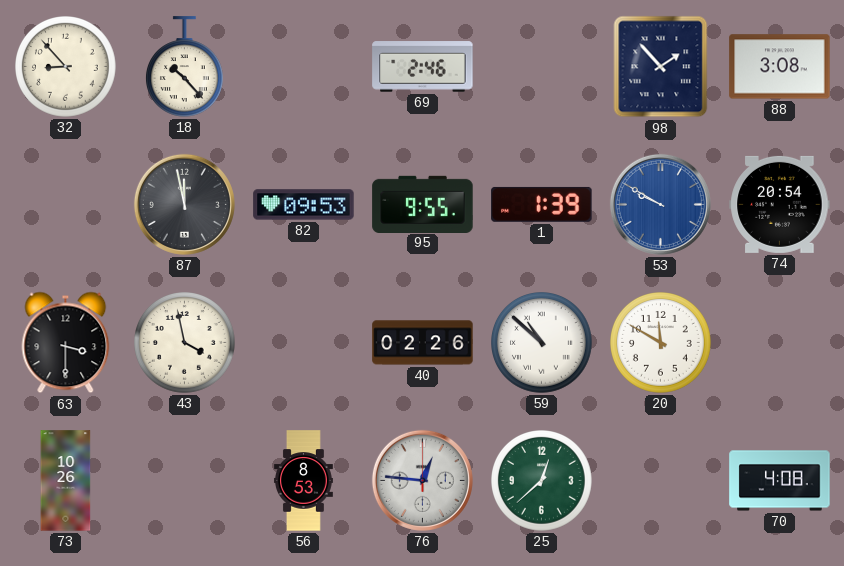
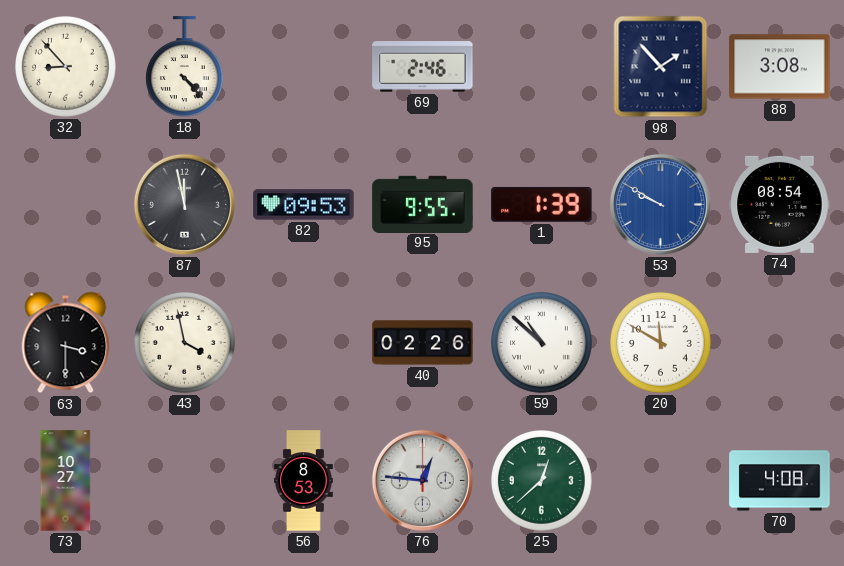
18: 10:23 -> 4:23 (184, 67)
74: 20:54 -> 08:54 (780, 204)
73: 10:26 -> 10:27 (66, 481)
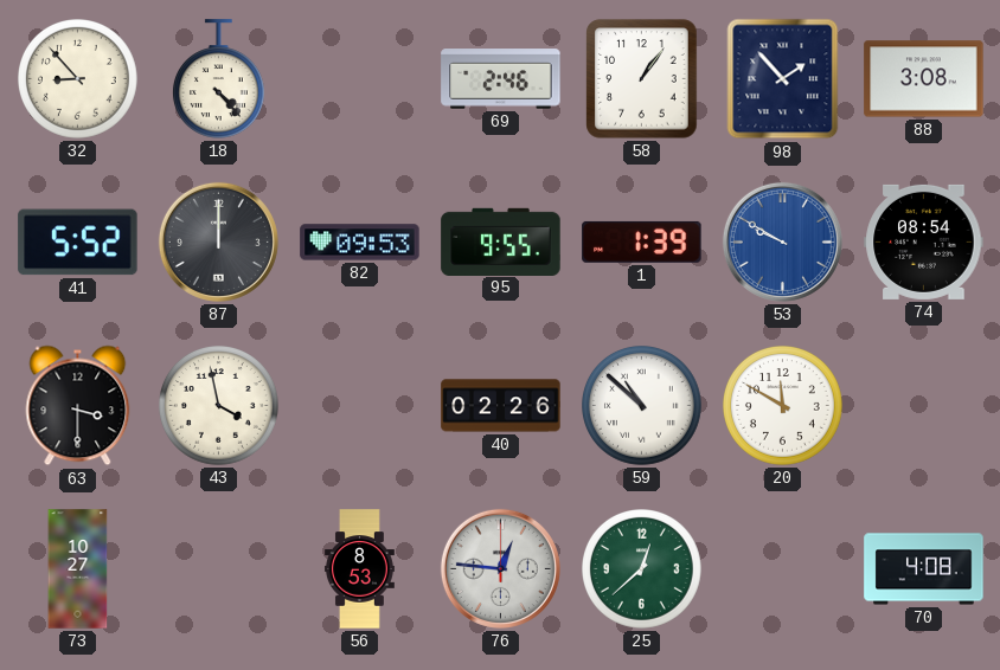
58: none -> 1:06 (642, 79)
41: none -> 5:52 (78, 243)
87: 11:58 -> 12:00 (218, 241)
